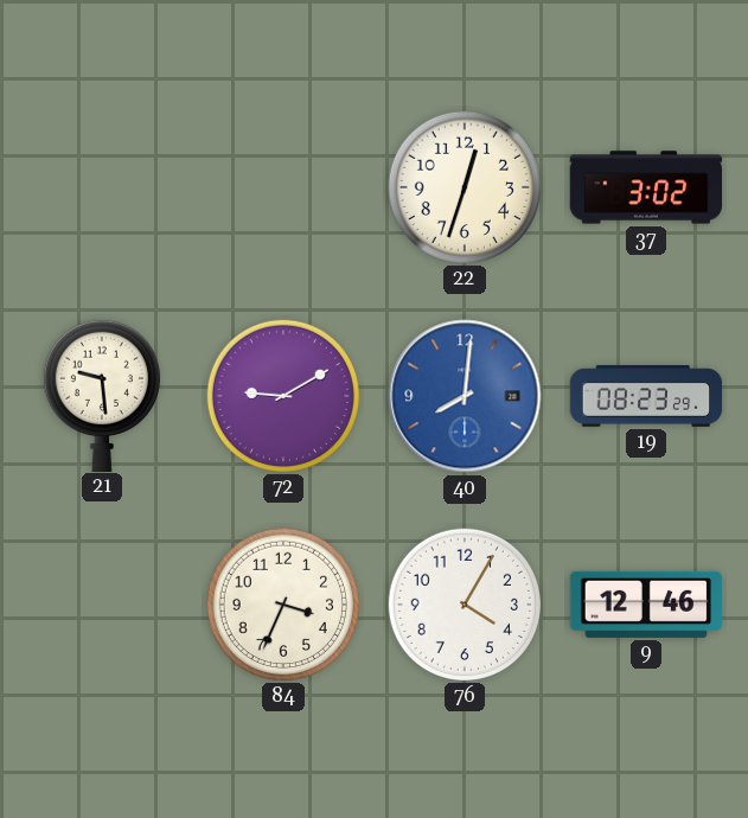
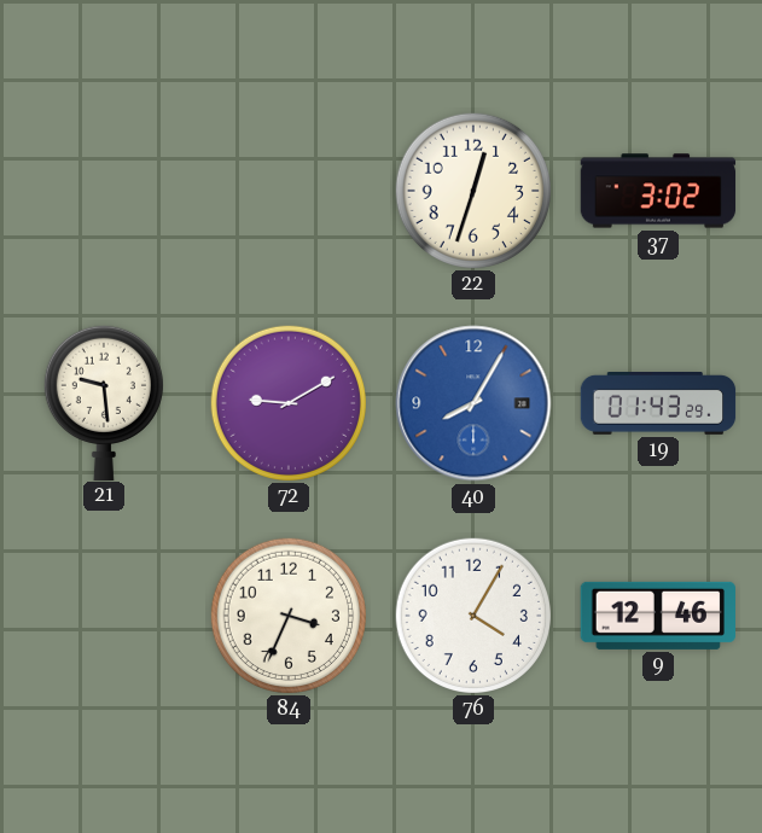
40: 8:01 -> 8:05 (473, 403)
19: 08:23 -> 01:43 (658, 404)
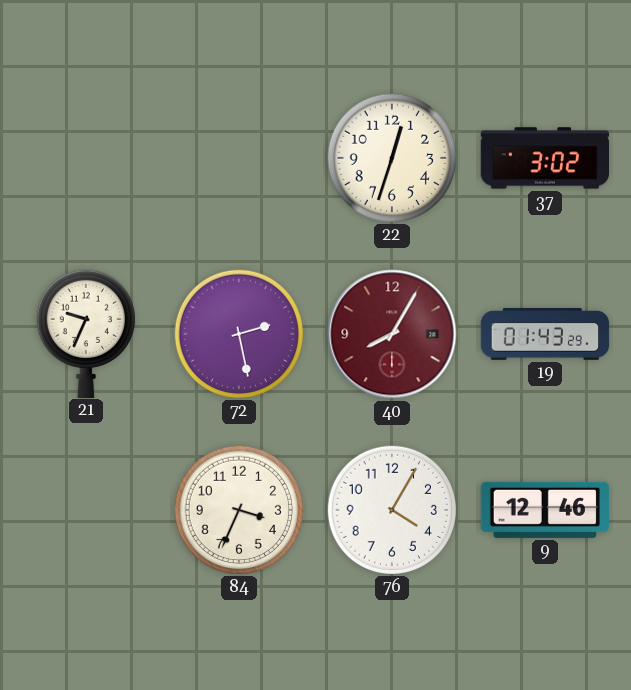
21: 9:29 -> 9:34 (86, 333)
72: 9:10 -> 2:28 (238, 333)
40 dial: blue -> burgundy (392, 334)
